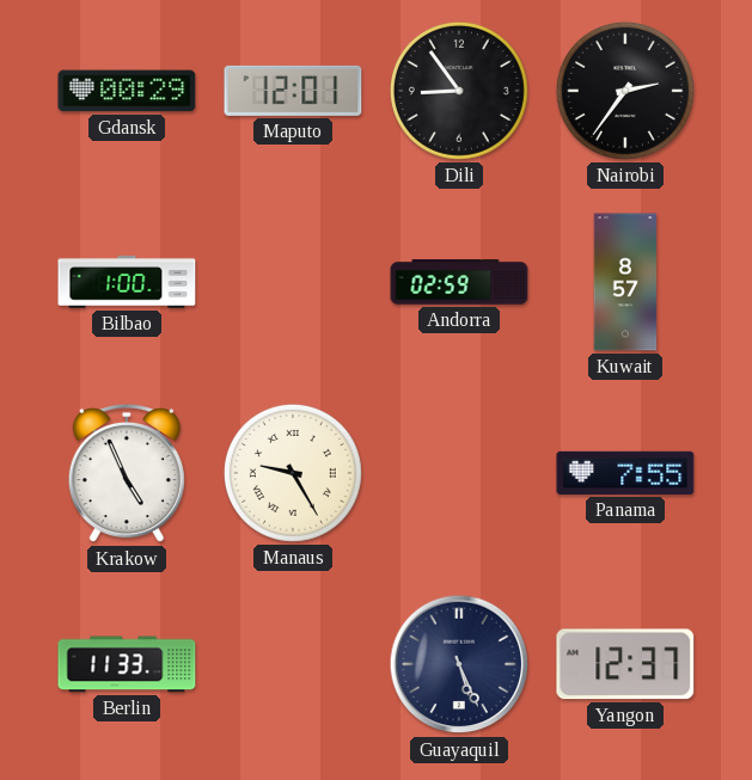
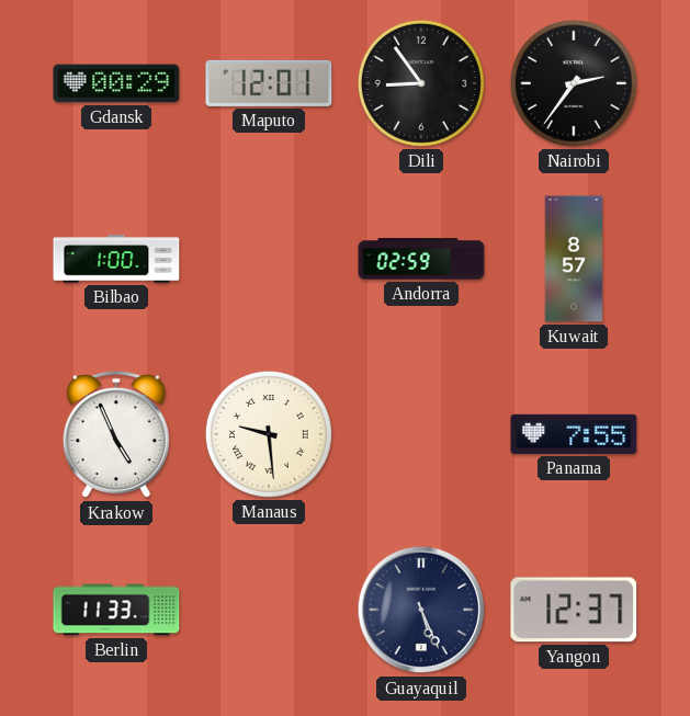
Manaus: 9:25 -> 9:29 (269, 434)
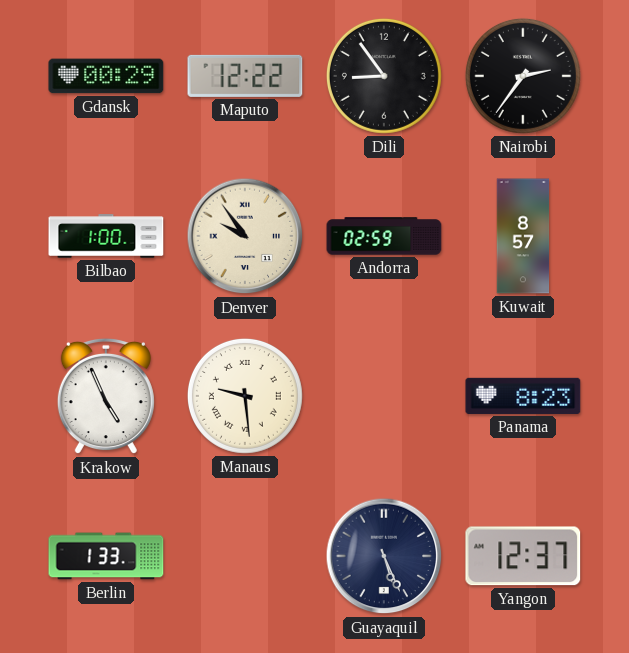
Maputo: 12:01 -> 12:22 (245, 76)
Denver: none -> 9:54 (245, 236)
Panama: 7:55 -> 8:23 (523, 396)
Berlin: 11:33 -> 1:33 (106, 556)
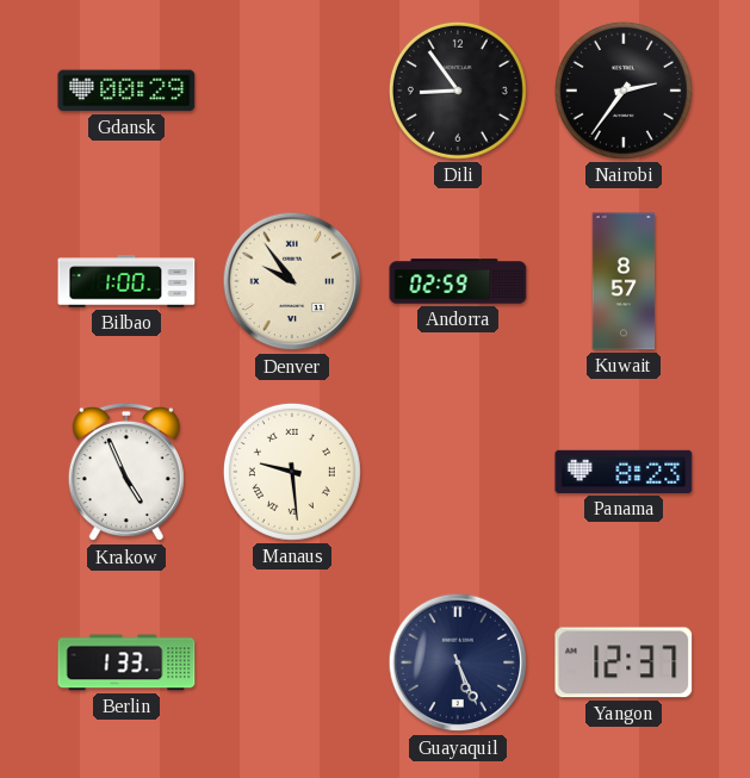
Maputo: 12:22 -> none (245, 76)
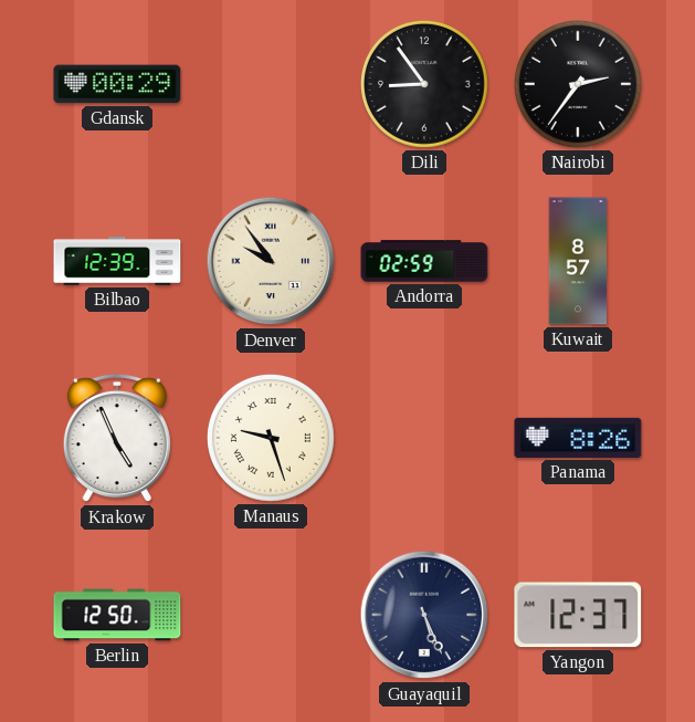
Bilbao: 1:00 -> 12:39 (117, 261)
Manaus: 9:29 -> 9:27 (271, 438)
Panama: 8:23 -> 8:26 (578, 438)
Berlin: 1:33 -> 12:50 (117, 615)
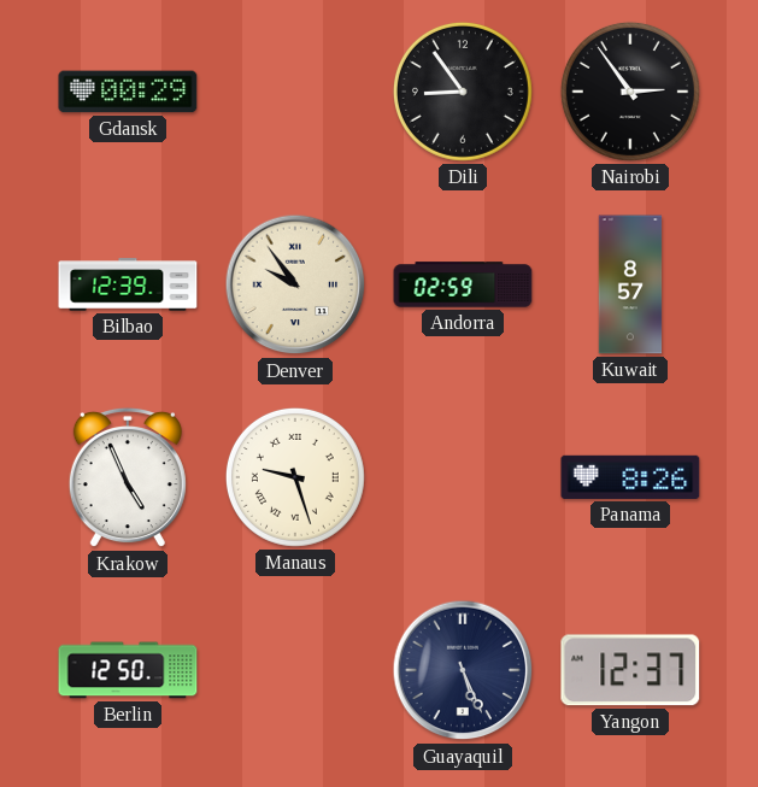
Nairobi: 2:36 -> 2:54 (630, 92)
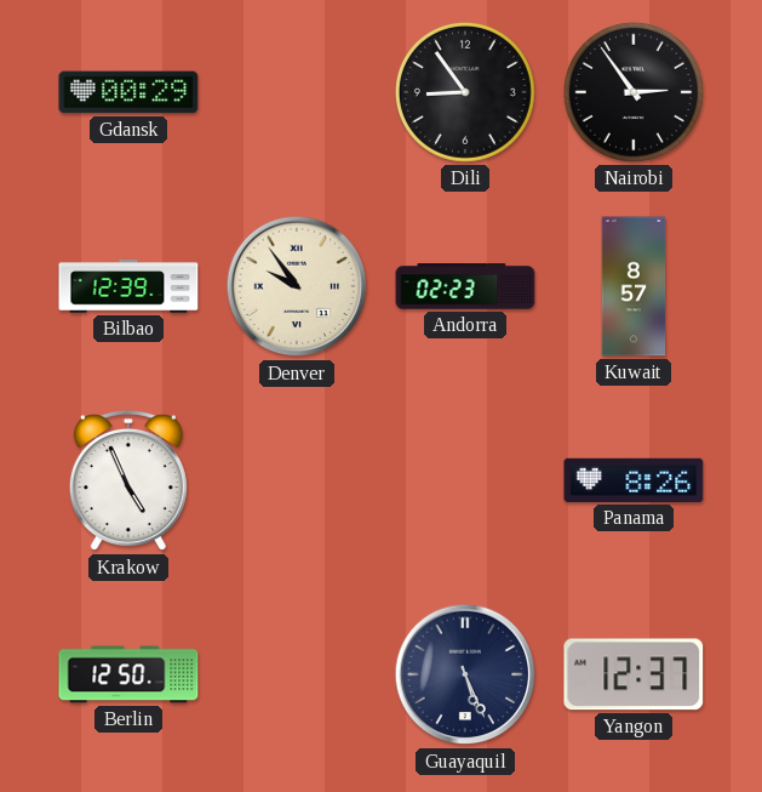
Andorra: 02:59 -> 02:23 (465, 286)
Manaus: 9:27 -> none (295, 477)
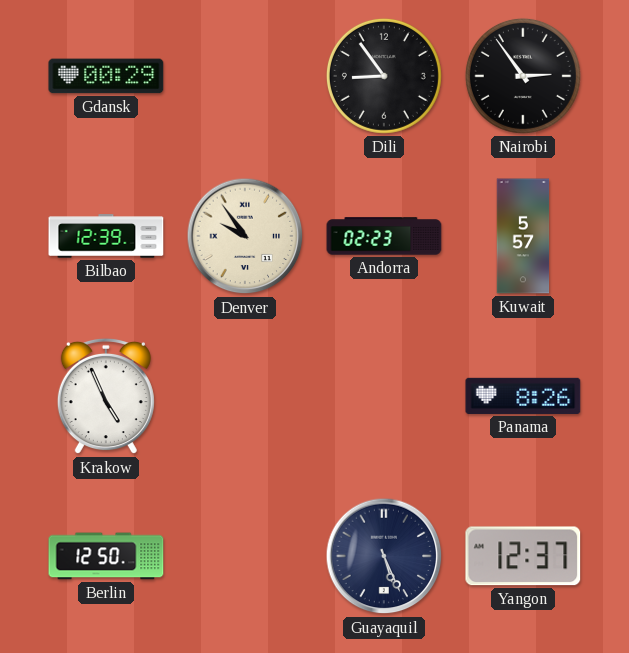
Kuwait: 8:57 -> 5:57 (523, 236)
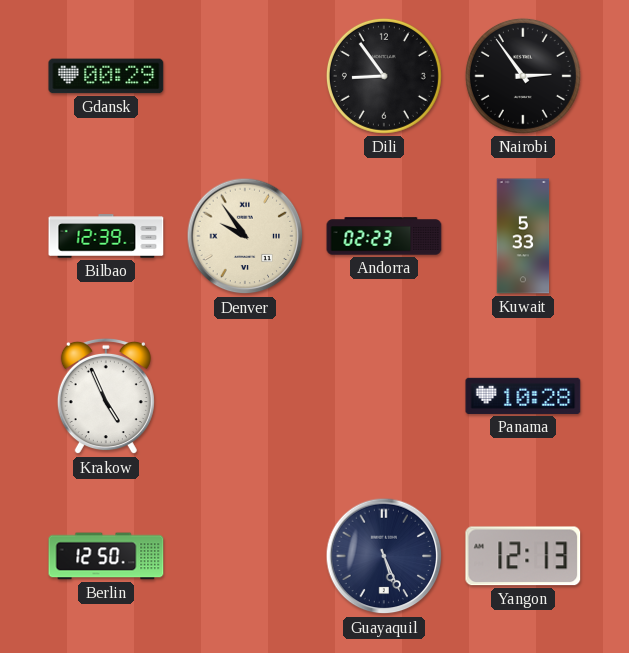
Kuwait: 5:57 -> 5:33 (523, 236)
Panama: 8:26 -> 10:28 (523, 396)
Yangon: 12:37 -> 12:13 (523, 556)
